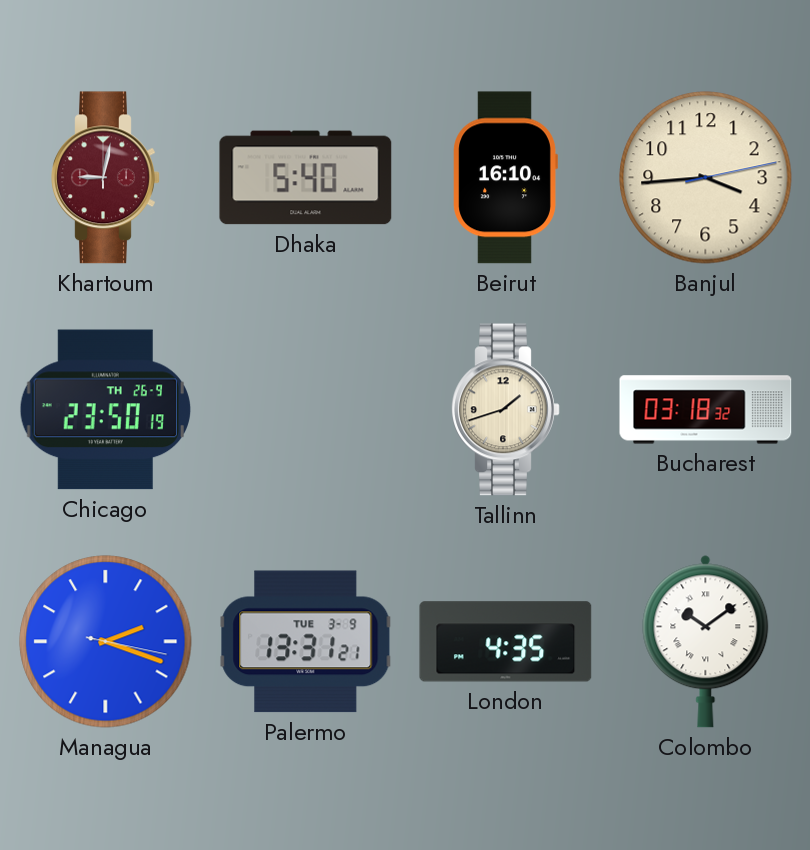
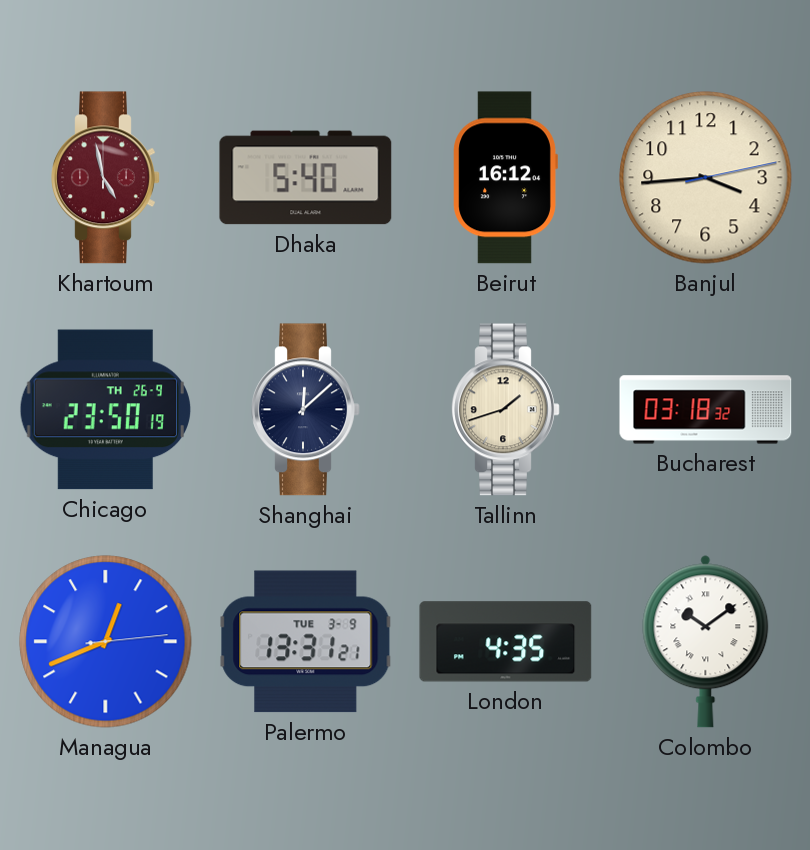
Khartoum: 9:02 -> 4:58 (106, 178)
Beirut: 16:10 -> 16:12 (505, 178)
Shanghai: none -> 12:08 (306, 410)
Managua: 2:18 -> 12:41 (106, 642)
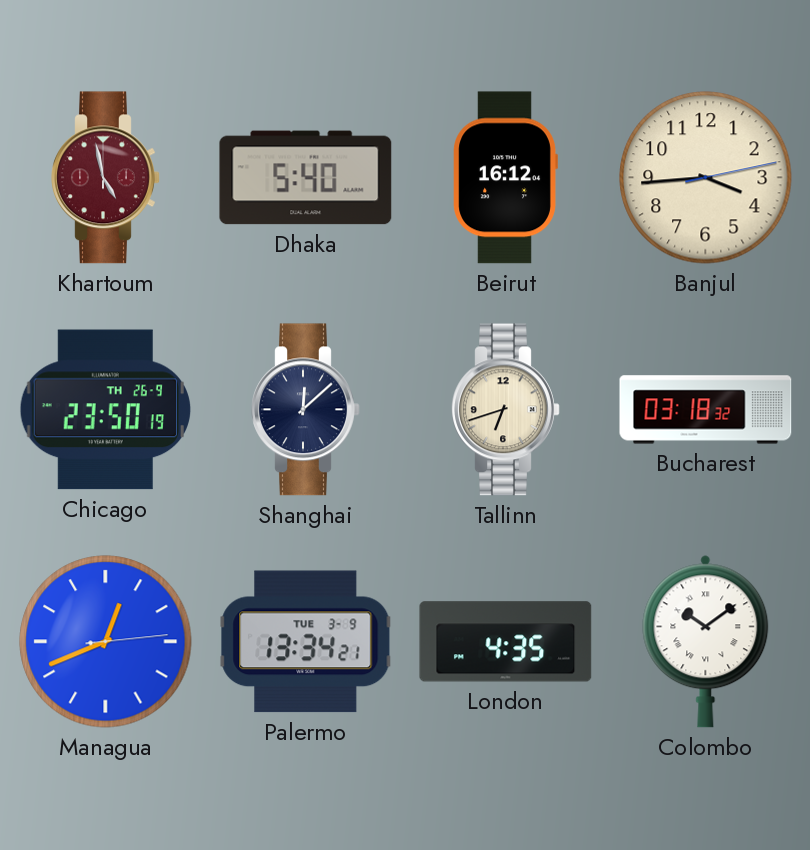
Tallinn: 1:42 -> 6:42 (506, 410)
Palermo: 13:31 -> 13:34 (306, 642)
